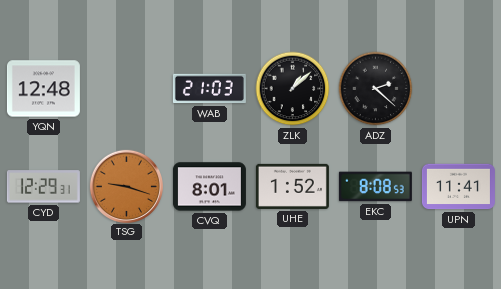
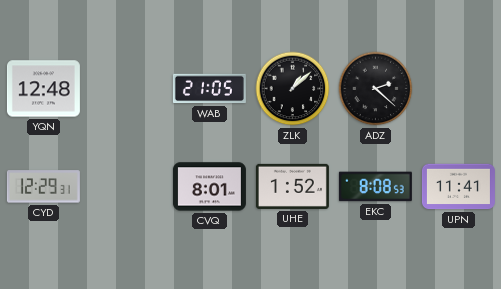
WAB: 21:03 -> 21:05 (209, 89)
TSG: 9:18 -> none (126, 186)
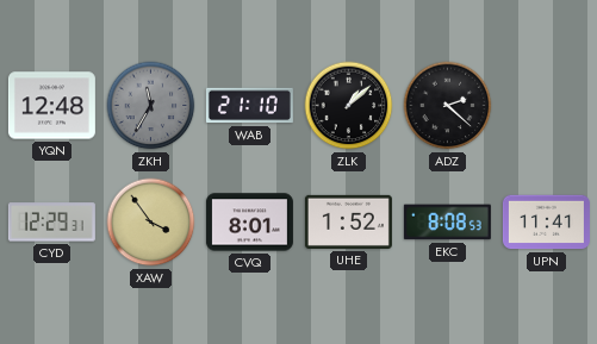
ZKH: none -> 11:35 (151, 106)
WAB: 21:05 -> 21:10 (249, 106)
XAW: none -> 3:54 (151, 223)
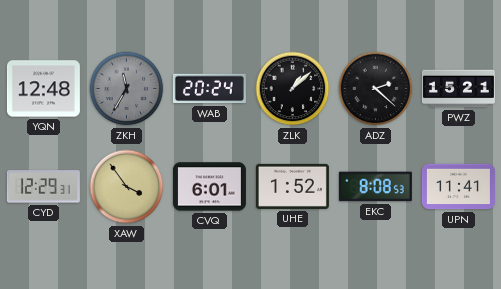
WAB: 21:10 -> 20:24 (209, 89)
PWZ: none -> 15:21 (458, 89)
CVQ: 8:01 -> 6:01 (209, 187)
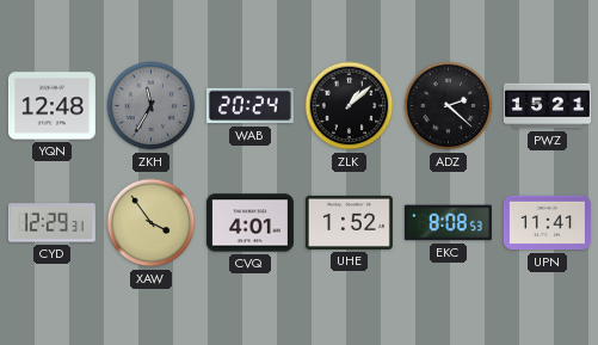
CVQ: 6:01 -> 4:01 (249, 223)
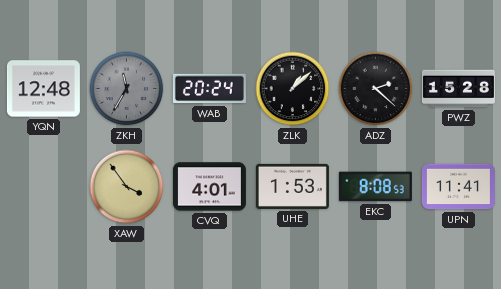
PWZ: 15:21 -> 15:28 (458, 89)
CYD: 12:29 -> none (51, 223)
UHE: 1:52 -> 1:53 (292, 186)
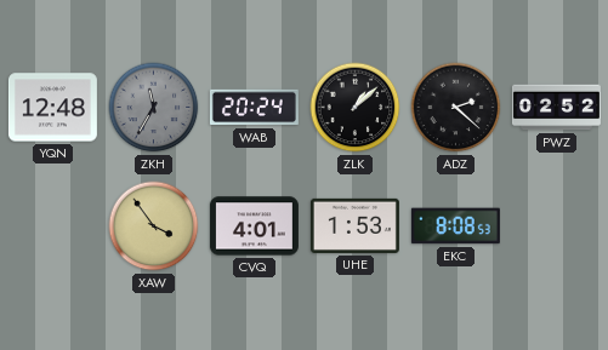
PWZ: 15:28 -> 02:52 (556, 108)
UPN: 11:41 -> none (458, 187)
